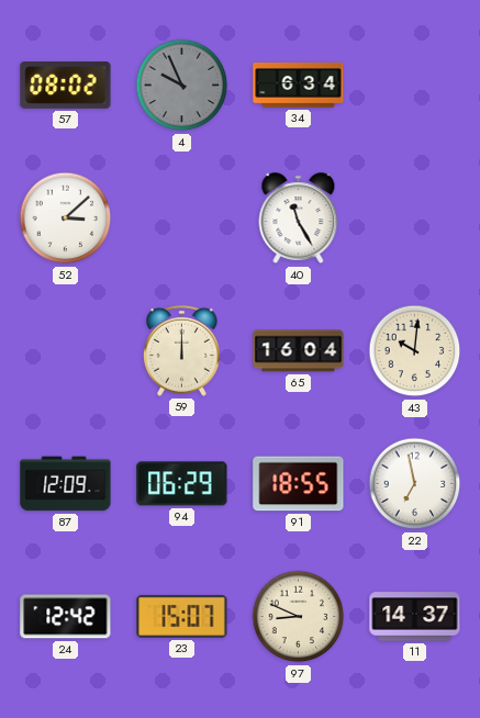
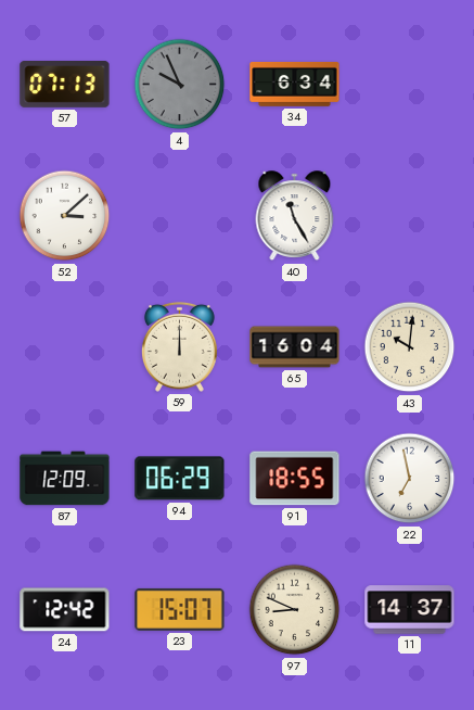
57: 08:02 -> 07:13 (65, 85)
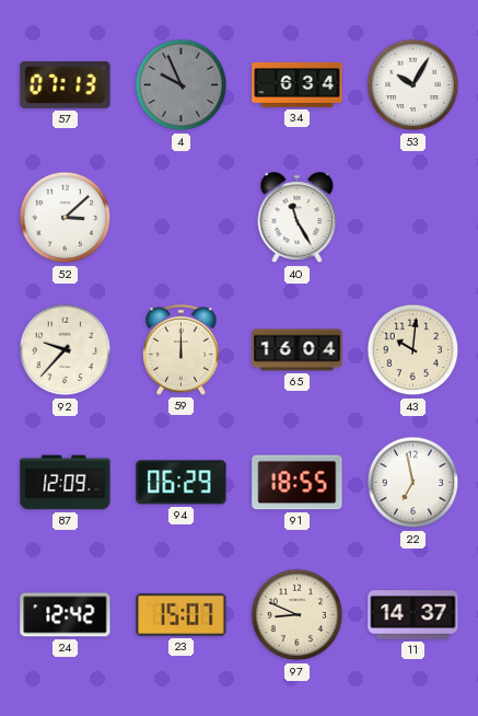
53: none -> 10:05 (413, 85)
92: none -> 9:37 (66, 350)
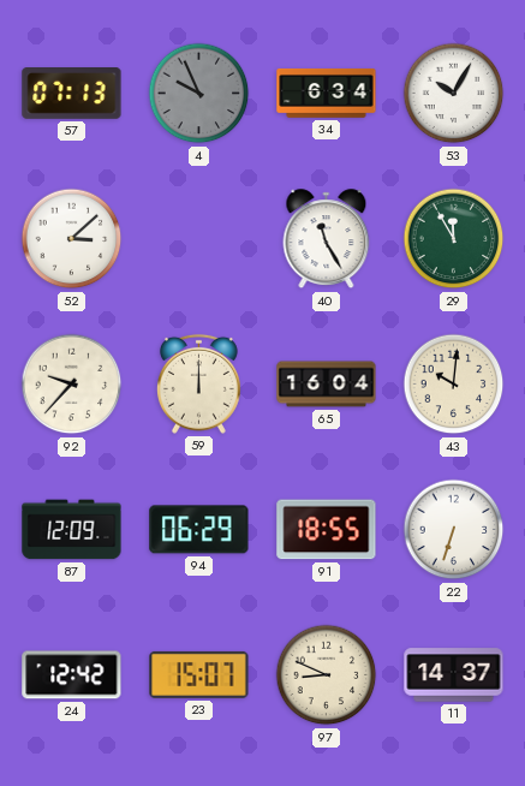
29: none -> 11:55 (454, 239)
22: 6:58 -> 6:33 (454, 530)
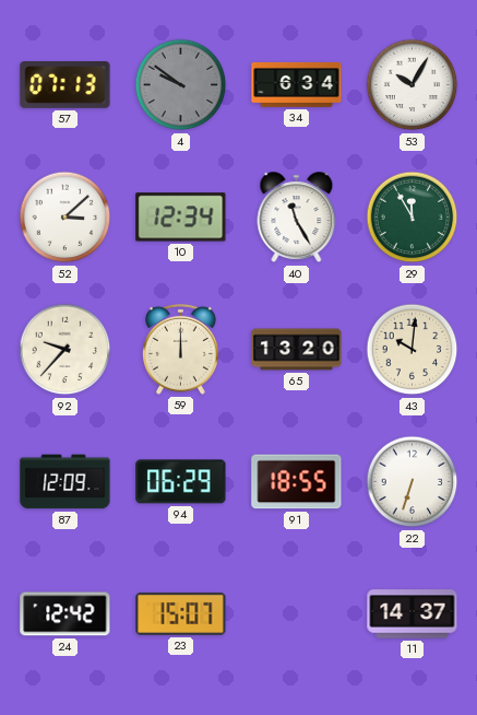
4: 9:56 -> 9:51 (181, 85)
10: none -> 12:34 (181, 218)
65: 16:04 -> 13:20 (297, 350)
97: 8:49 -> none (327, 675)
